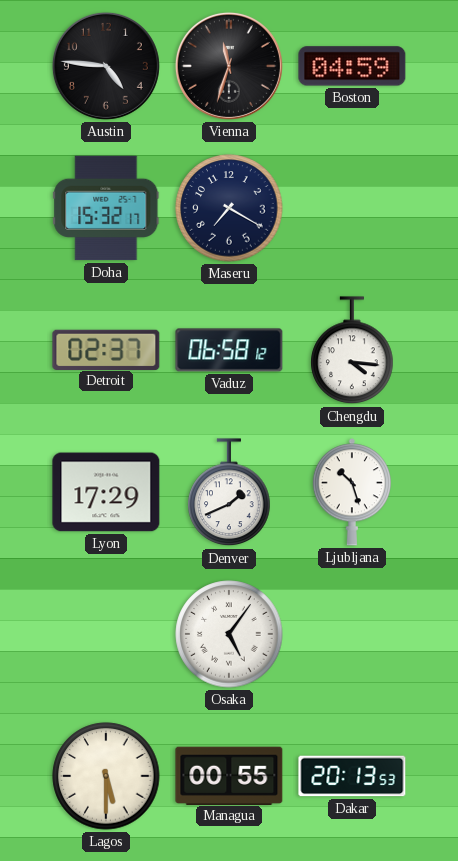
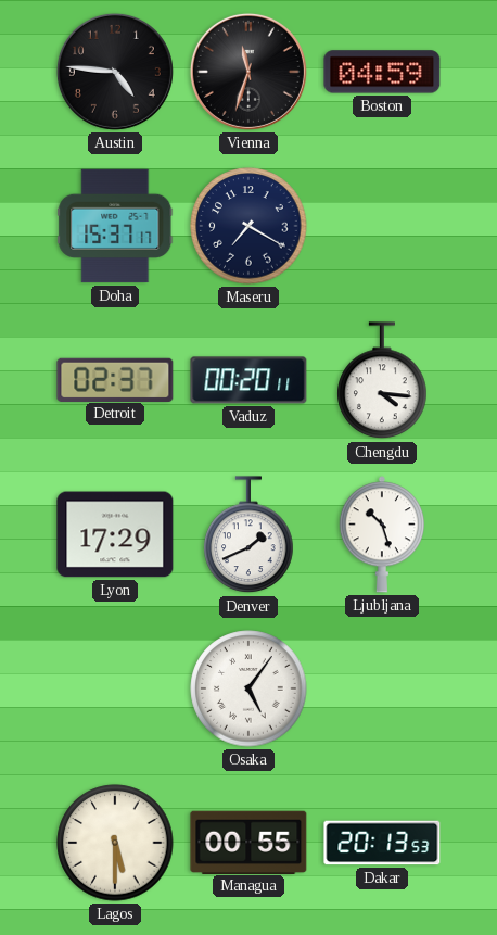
Doha: 15:32 -> 15:37 (115, 226)
Vaduz: 06:58 -> 00:20 (248, 380)
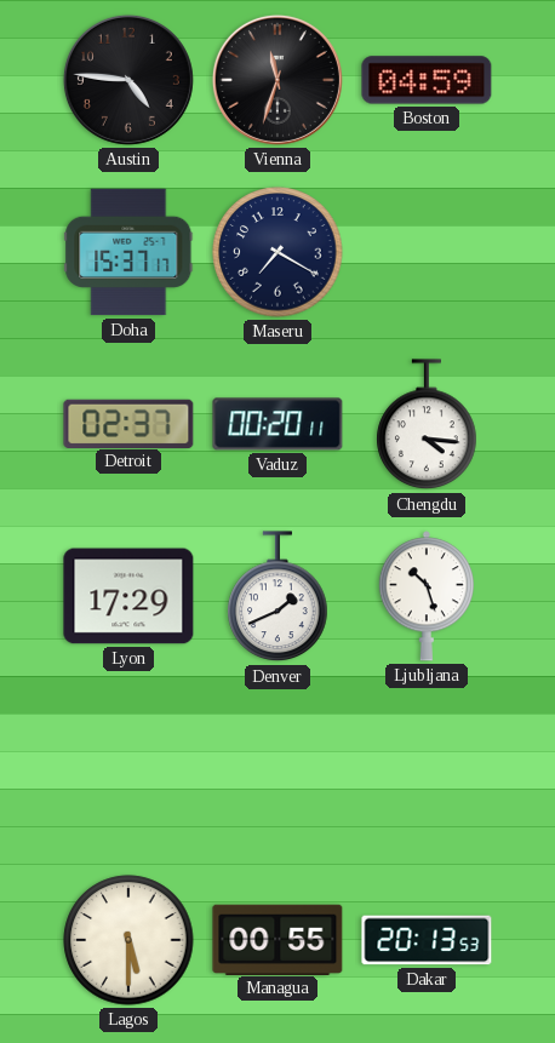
Osaka: 5:06 -> none (248, 688)
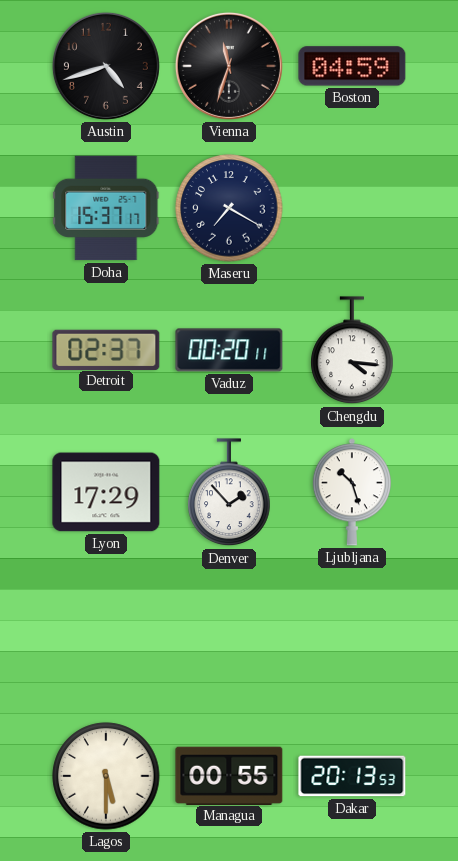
Austin: 4:46 -> 4:42 (106, 66)
Denver: 1:41 -> 1:53 (229, 493)
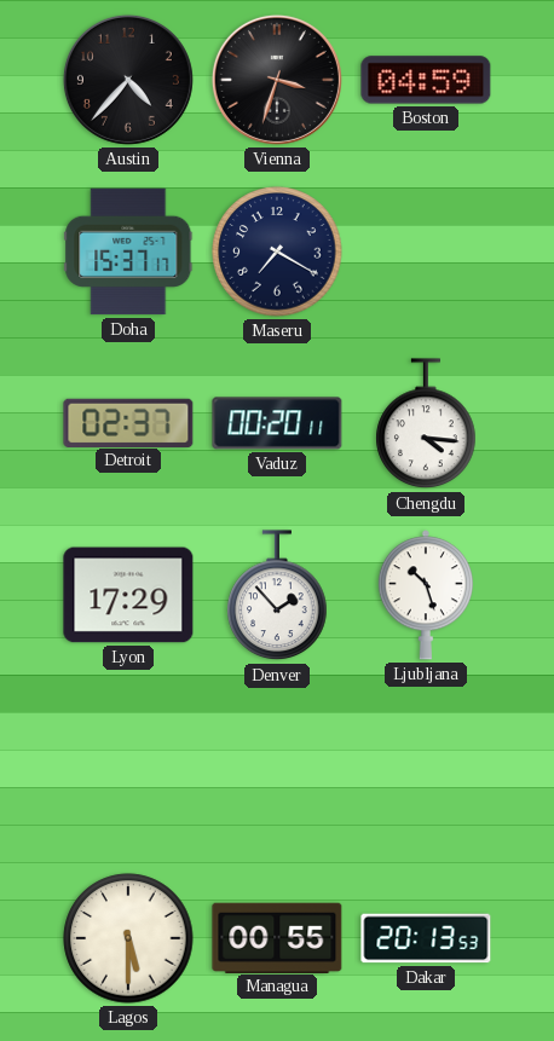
Austin: 4:42 -> 4:37 (128, 80)
Vienna: 11:33 -> 3:33 (277, 80)
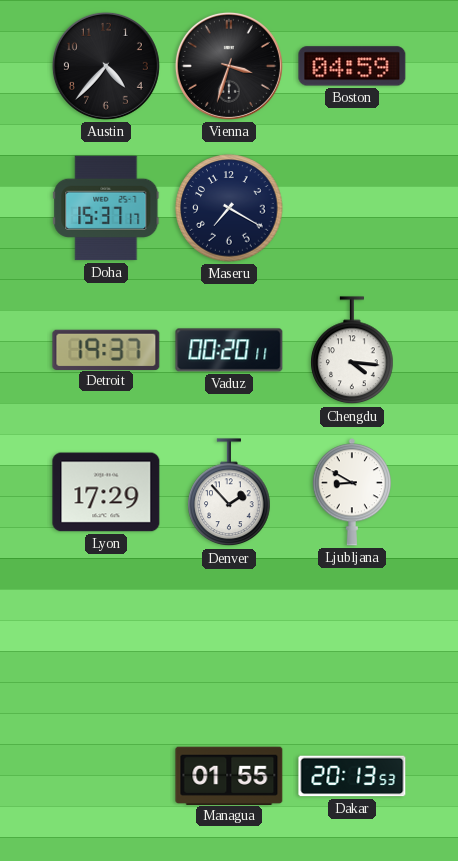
Detroit: 02:37 -> 19:37 (106, 349)
Ljubljana: 10:27 -> 8:50 (352, 492)
Lagos: 5:30 -> none (128, 938)
Managua: 00:55 -> 01:55 (229, 775)
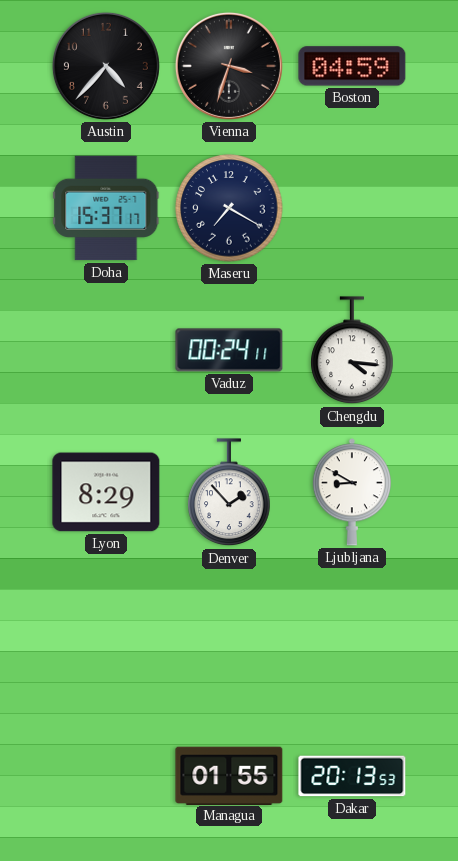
Detroit: 19:37 -> none (106, 349)
Vaduz: 00:20 -> 00:24 (229, 350)
Lyon: 17:29 -> 8:29 (106, 492)
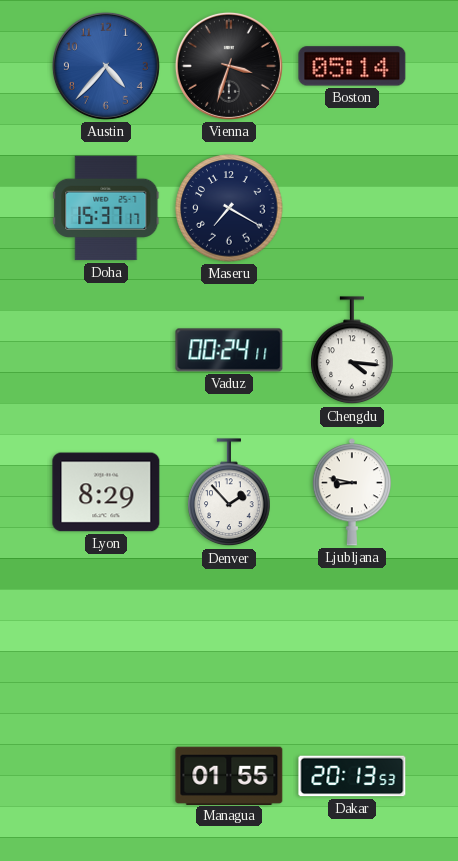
Austin dial: black -> blue (106, 66)
Boston: 04:59 -> 05:14 (352, 66)
Ljubljana: 8:50 -> 8:47 (352, 492)
